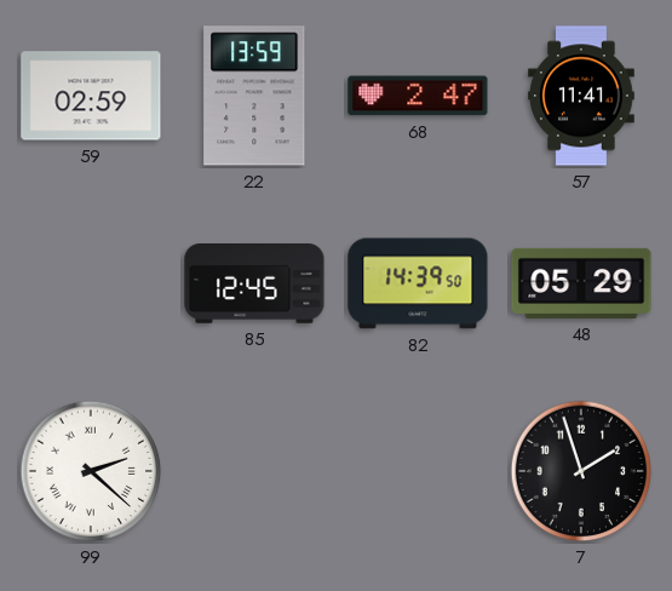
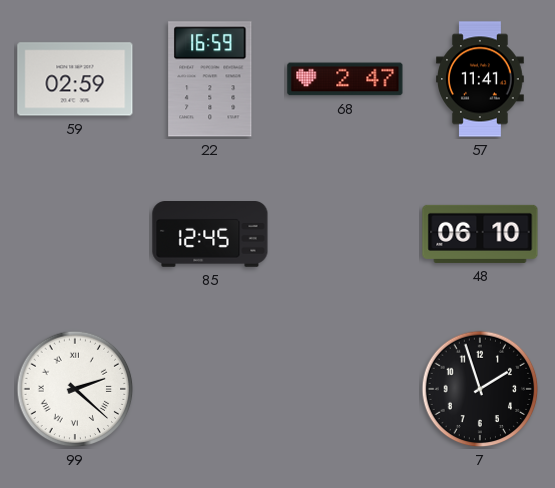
22: 13:59 -> 16:59 (210, 79)
82: 14:39 -> none (418, 283)
48: 05:29 -> 06:10 (480, 234)
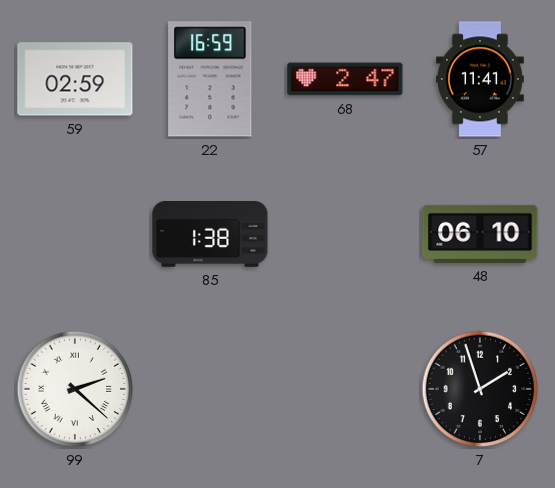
85: 12:45 -> 1:38 (210, 235)
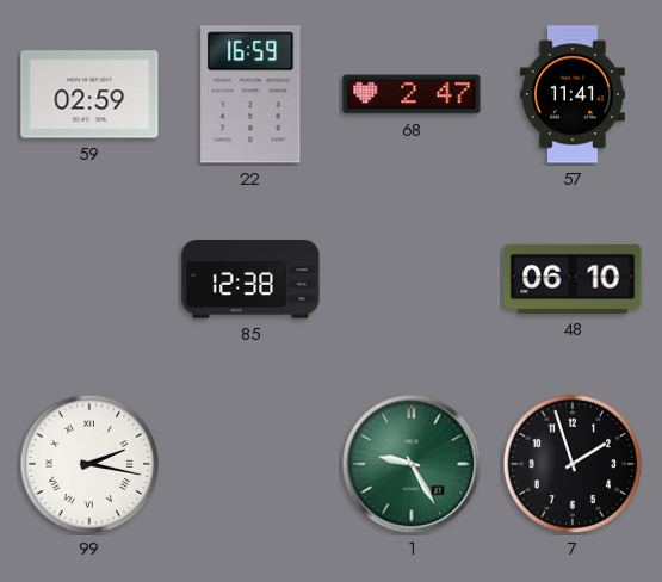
85: 1:38 -> 12:38 (250, 280)
99: 2:22 -> 2:17 (89, 464)
1: none -> 9:25 (412, 464)
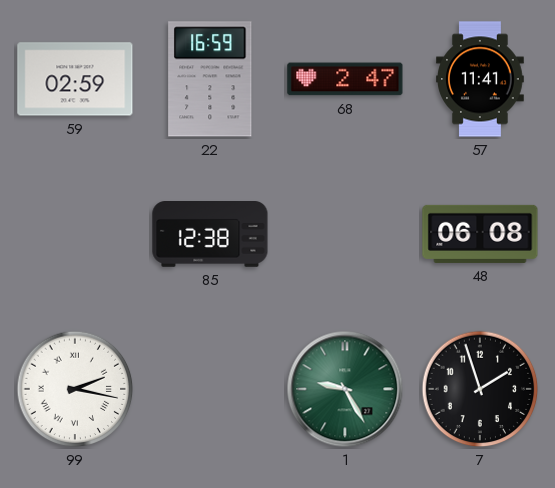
48: 06:10 -> 06:08 (480, 234)
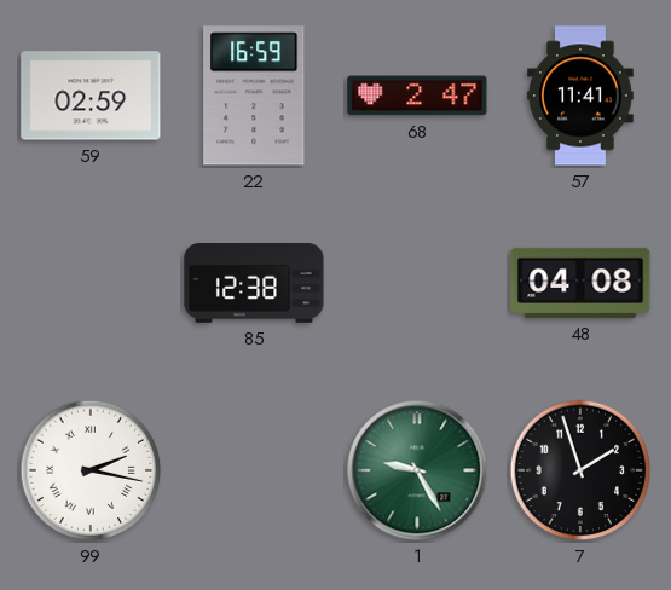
48: 06:08 -> 04:08 (580, 283)
